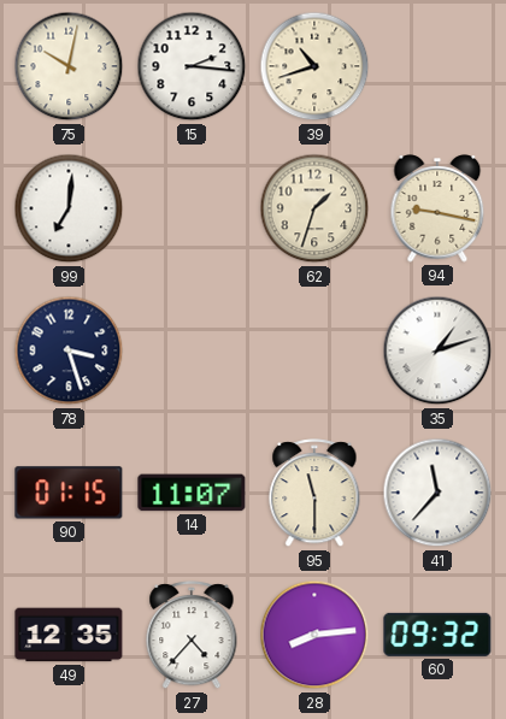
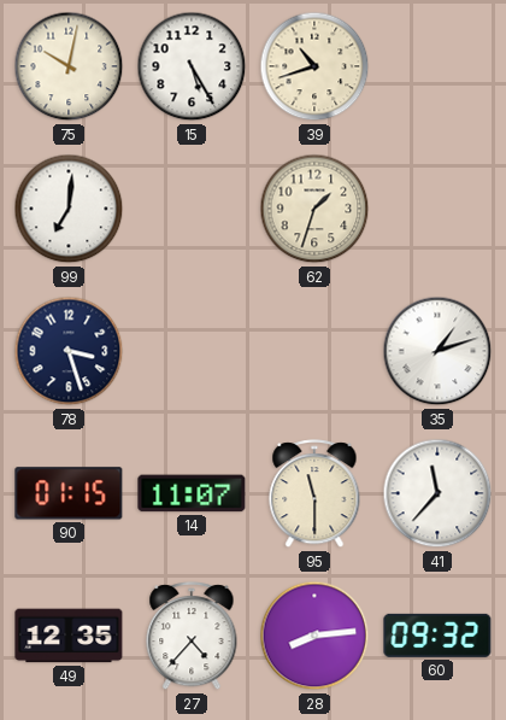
15: 2:16 -> 5:25 (192, 66)
94: 9:17 -> none (437, 208)
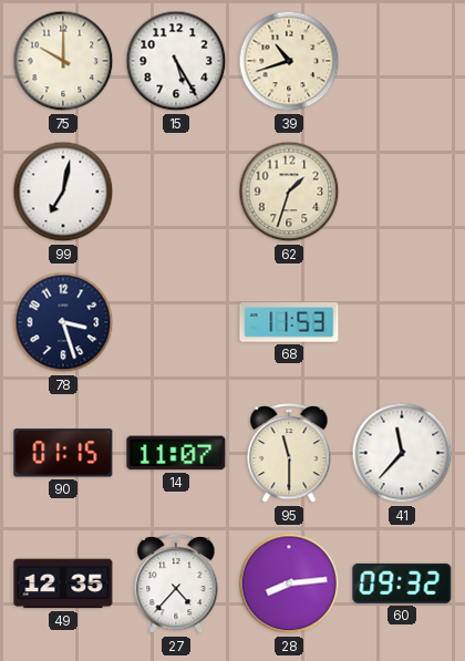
75: 10:02 -> 10:00 (63, 61)
99: 7:01 -> 7:02 (63, 192)
68: none -> 11:53 (289, 322)
35: 1:12 -> none (437, 351)
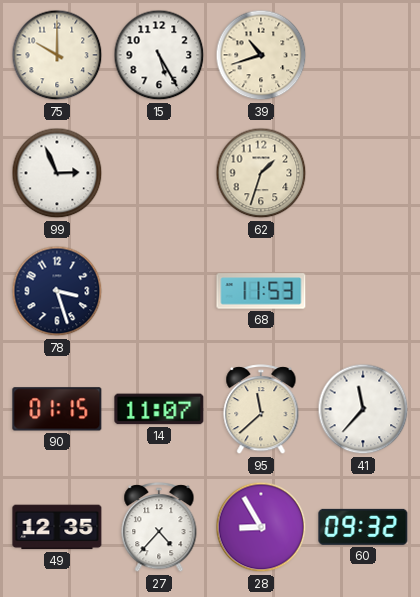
99: 7:02 -> 2:56 (57, 173)
95: 11:30 -> 11:38 (261, 410)
28: 8:14 -> 8:55 (261, 527)
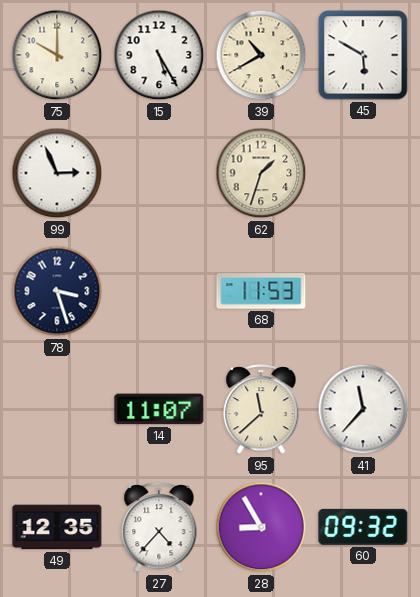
39: 10:42 -> 10:40 (261, 55)
45: none -> 5:50 (363, 55)
90: 01:15 -> none (57, 409)
